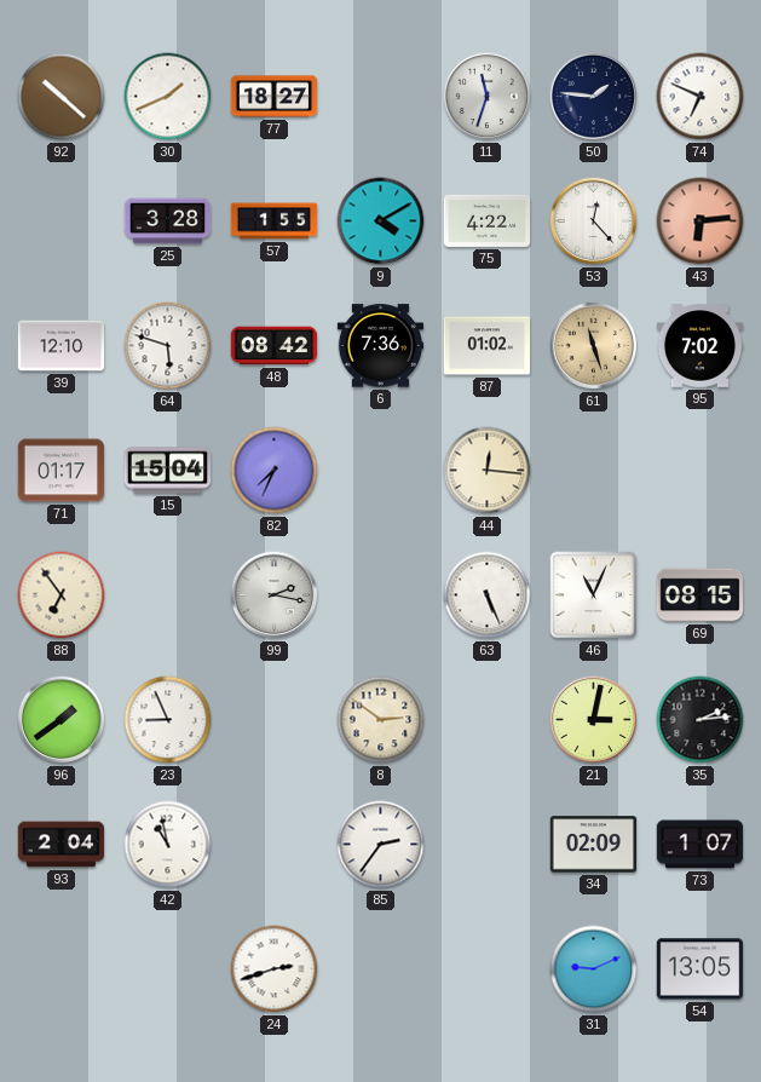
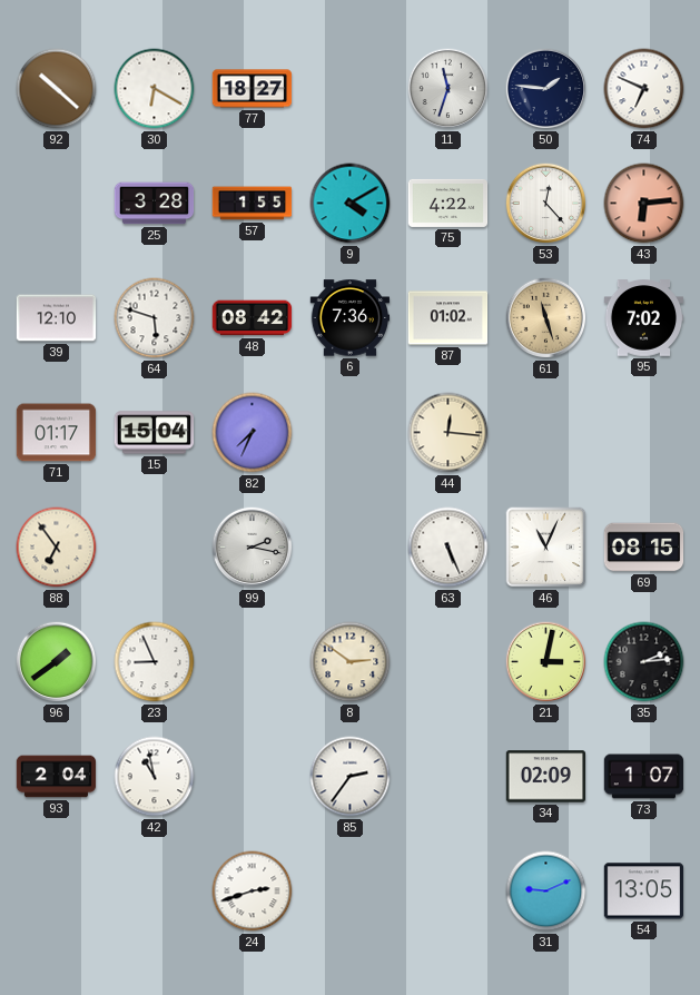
30: 1:41 -> 6:20 (155, 89)
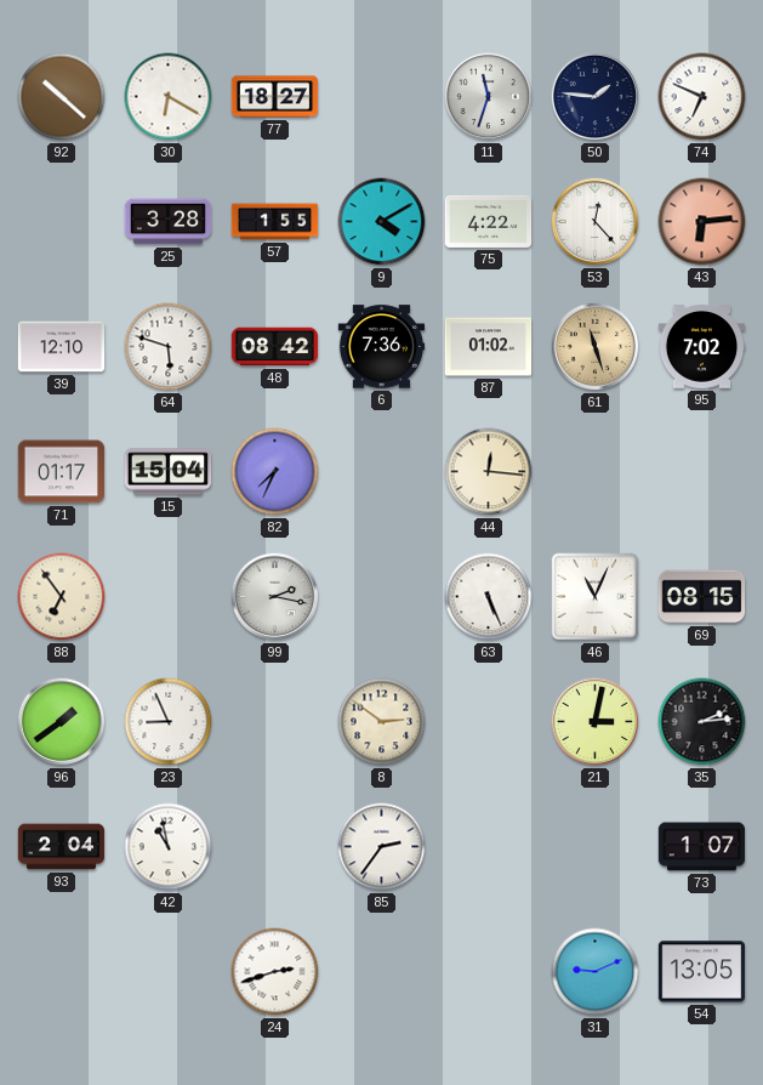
34: 02:09 -> none (546, 777)
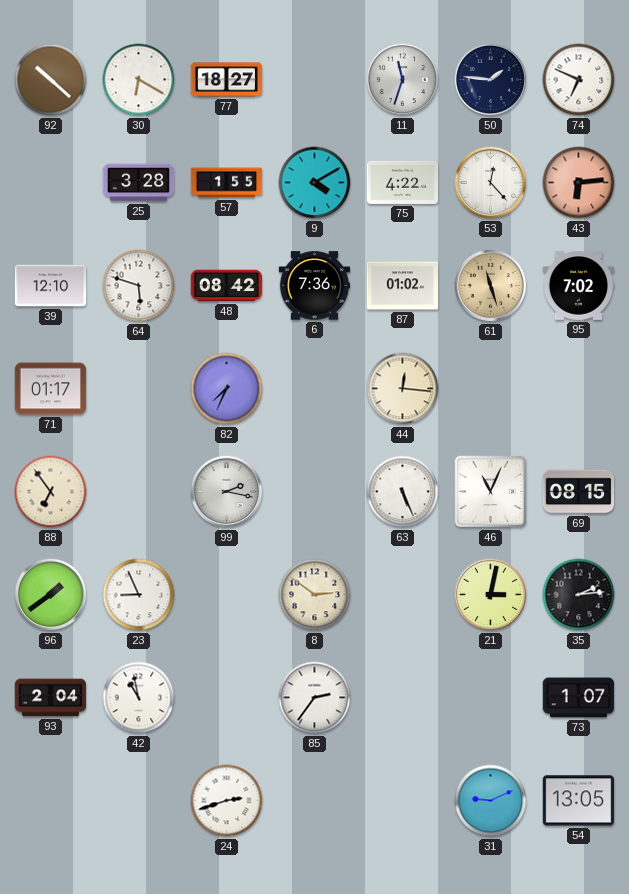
15: 15:04 -> none (169, 472)
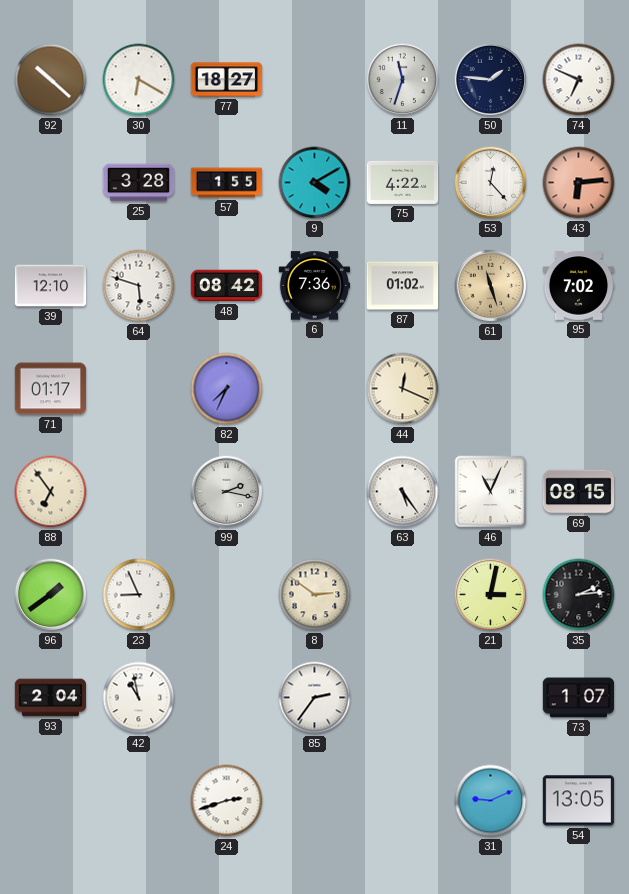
44: 12:16 -> 12:19 (403, 389)
63: 5:26 -> 5:24 (403, 492)
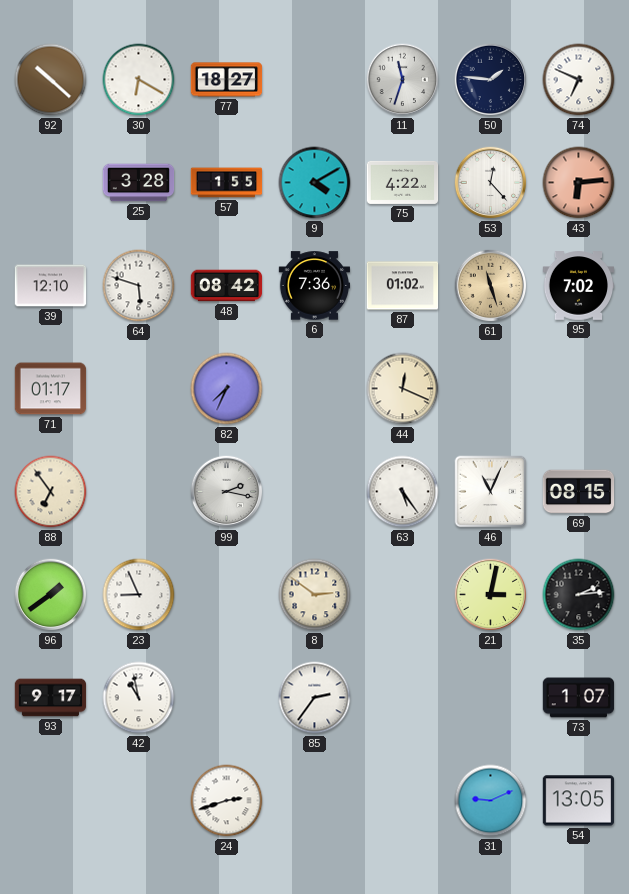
93: 2:04 -> 9:17 (51, 698)
